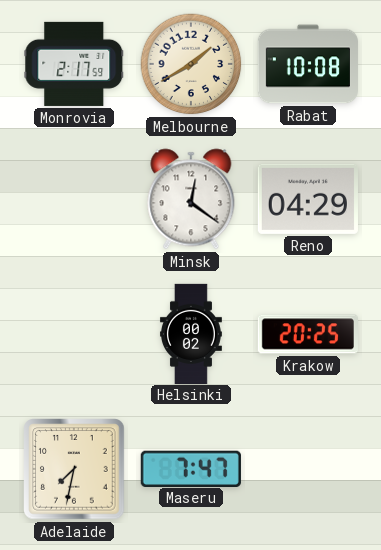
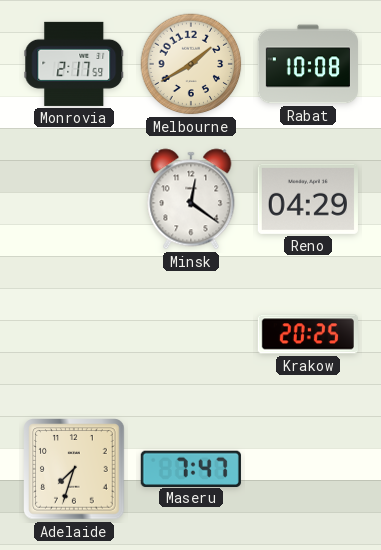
Helsinki: 00:02 -> none (191, 333)
Adelaide: 7:32 -> 7:33 (74, 469)
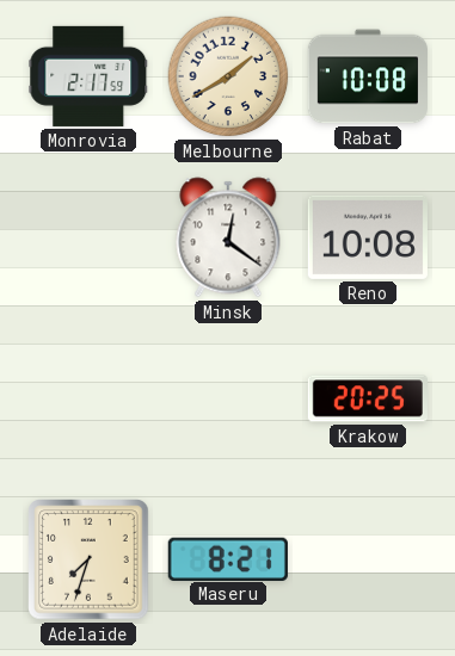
Reno: 04:29 -> 10:08 (368, 237)
Maseru: 7:47 -> 8:21 (228, 558)
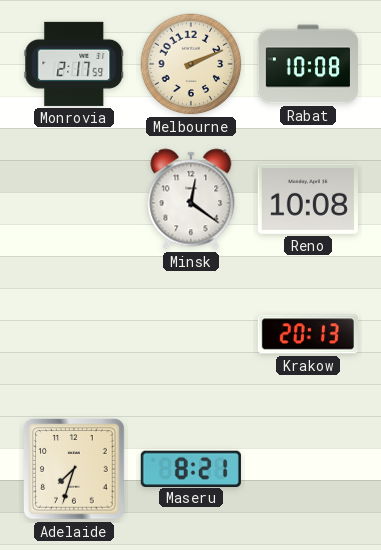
Melbourne: 1:40 -> 2:11 (191, 64)
Krakow: 20:25 -> 20:13 (308, 334)
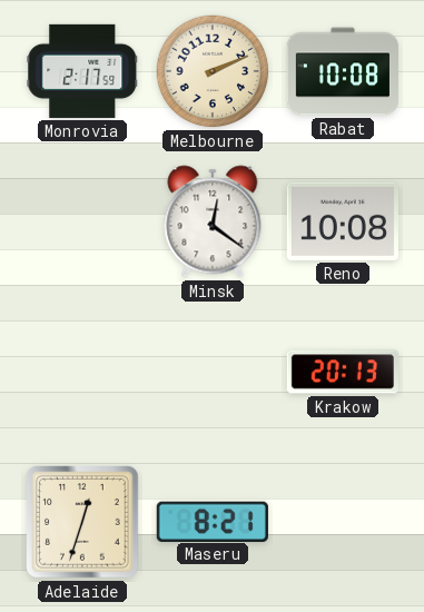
Adelaide: 7:33 -> 12:33 (82, 522)
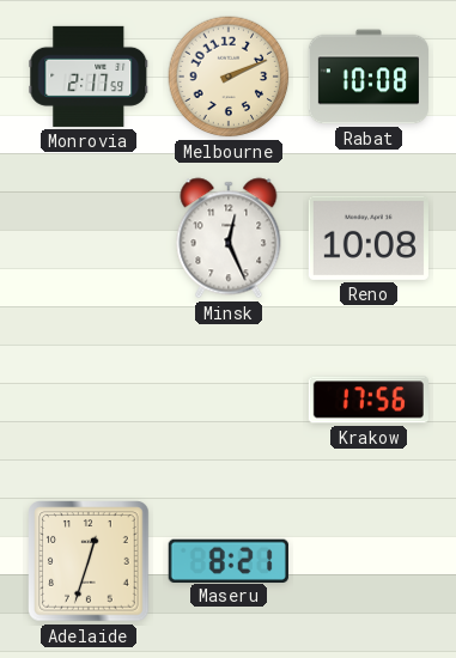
Minsk: 12:21 -> 12:26 (229, 238)
Krakow: 20:13 -> 17:56 (369, 400)
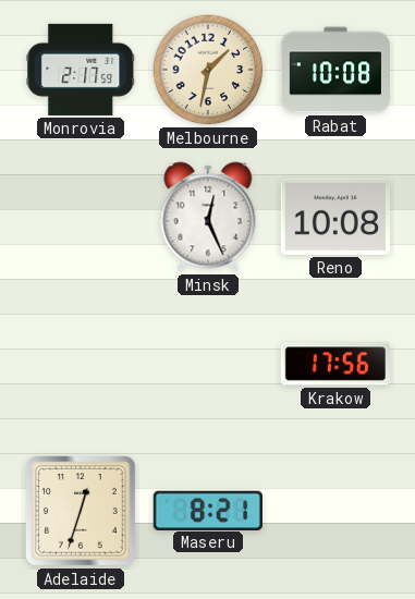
Melbourne: 2:11 -> 1:32 (208, 70)
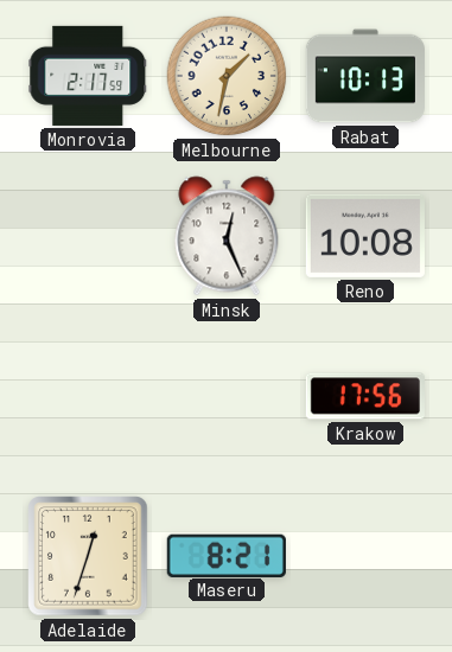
Rabat: 10:08 -> 10:13 (364, 76)
